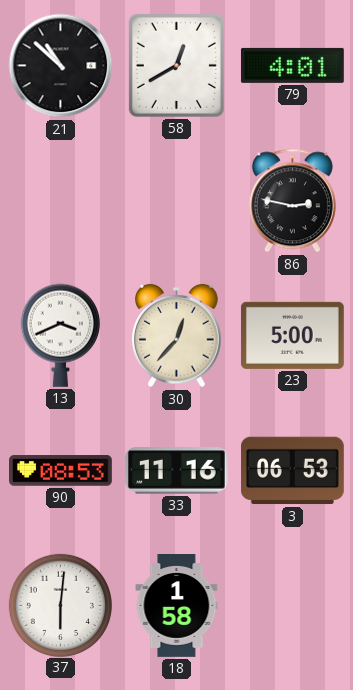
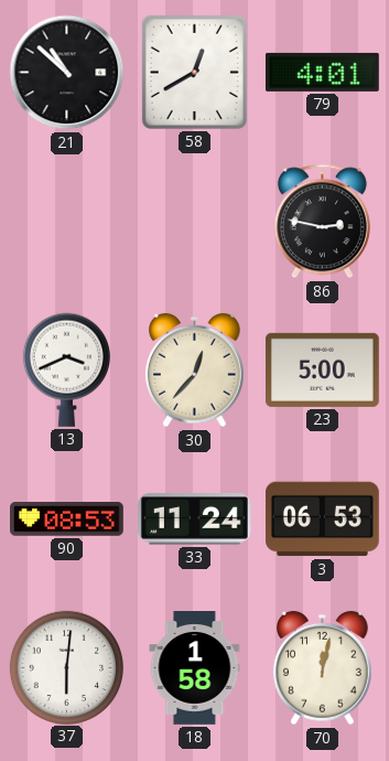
33: 11:16 -> 11:24 (194, 519)
70: none -> 12:02 (323, 668)
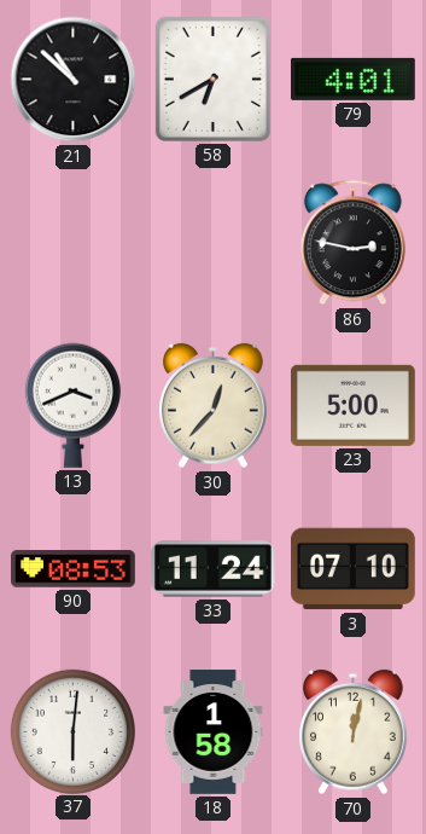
58: 12:40 -> 6:40 (212, 79)
3: 06:53 -> 07:10 (354, 569)
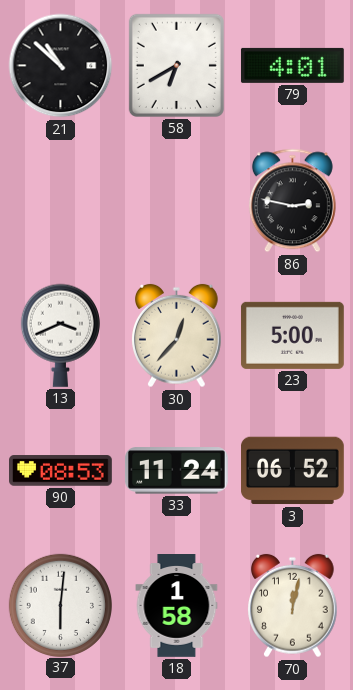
3: 07:10 -> 06:52 (293, 471)
